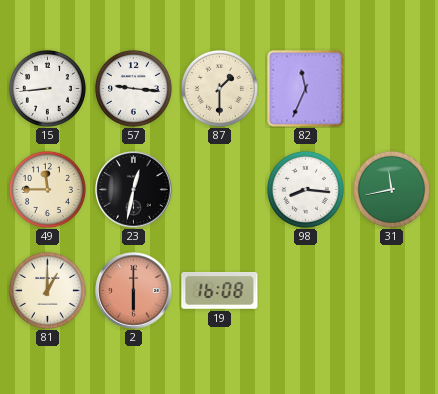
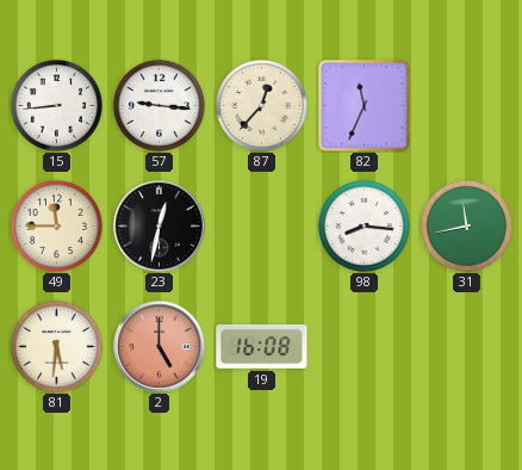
87: 1:30 -> 12:37 (261, 105)
81: 1:00 -> 5:31 (56, 346)
2: 6:00 -> 5:00 (160, 347)
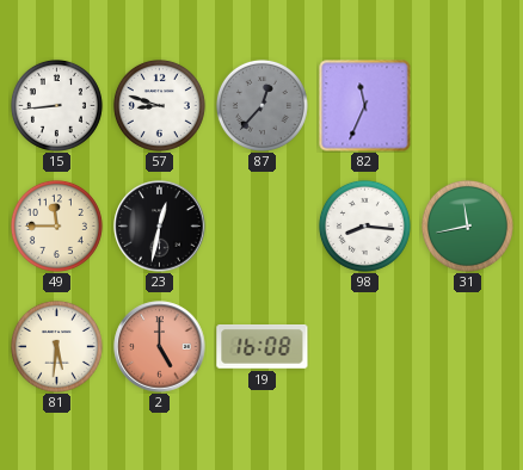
57: 9:16 -> 8:48 (159, 105)
87 dial: cream -> grey (261, 105)
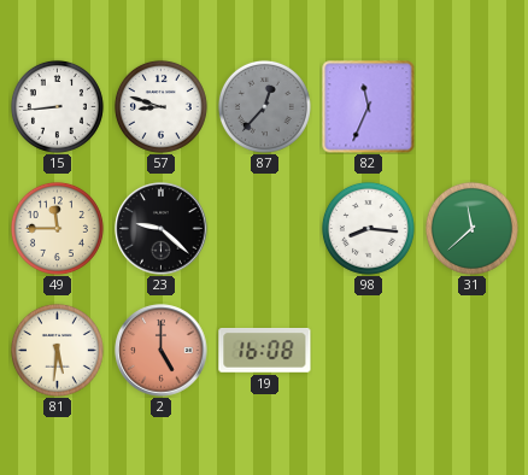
23: 12:32 -> 9:22 (162, 229)
31: 11:43 -> 11:38 (471, 228)
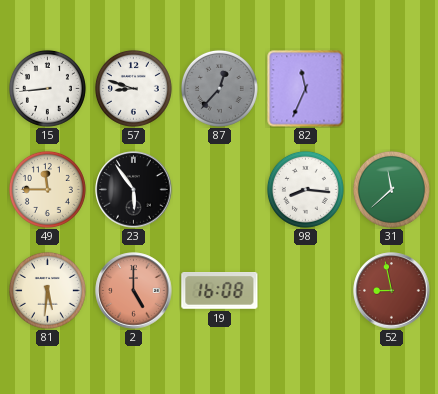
23: 9:22 -> 5:54 (134, 190)
52: none -> 8:58 (392, 291)
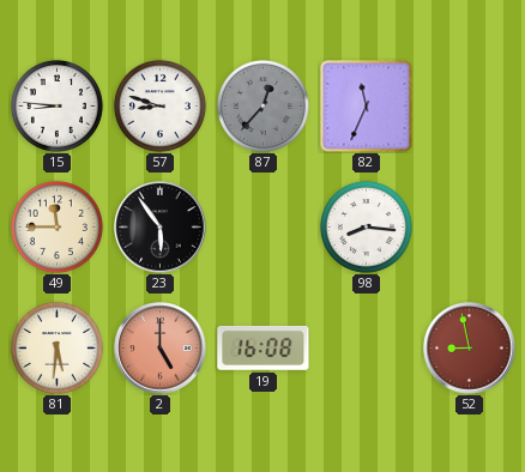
15: 8:44 -> 8:46 (56, 105)
31: 11:38 -> none (391, 189)
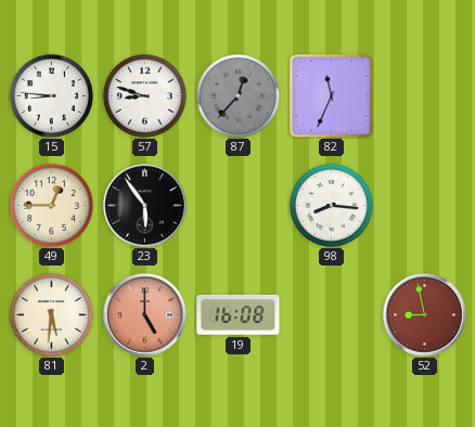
49: 11:45 -> 12:45 (51, 205)
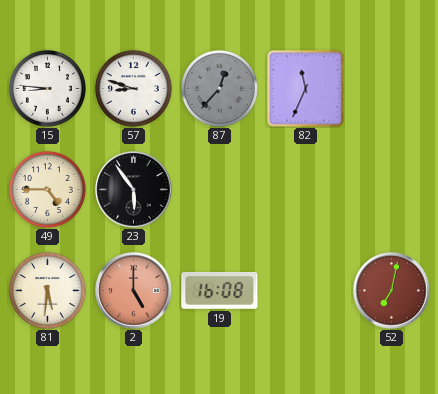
49: 12:45 -> 4:45 (47, 189)
98: 8:16 -> none (331, 205)
52: 8:58 -> 7:02 (392, 291)
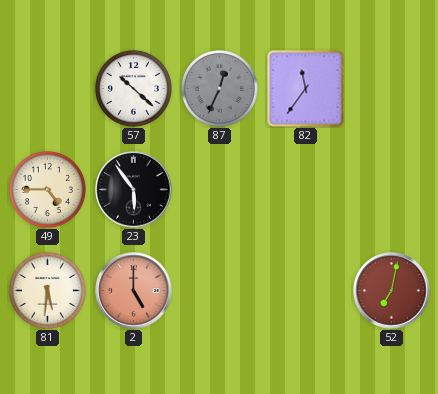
15: 8:46 -> none (47, 88)
57: 8:48 -> 10:22 (133, 88)
87: 12:37 -> 12:34 (219, 88)
82: 11:34 -> 11:36 (306, 89)
19: 16:08 -> none (220, 291)
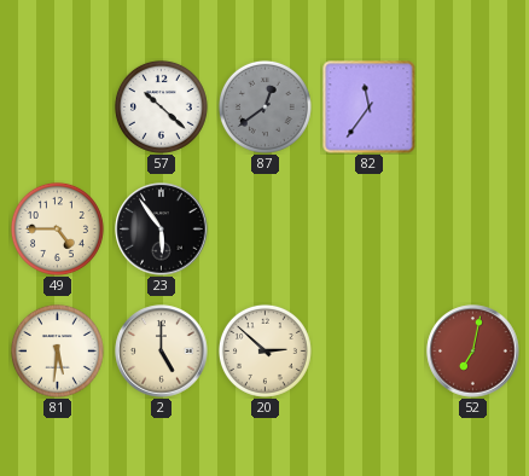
87: 12:34 -> 12:39 (264, 106)
2 dial: salmon -> cream (162, 352)
20: none -> 2:52 (264, 350)
